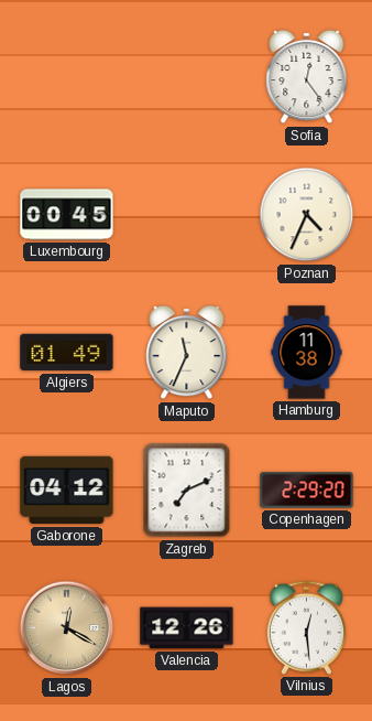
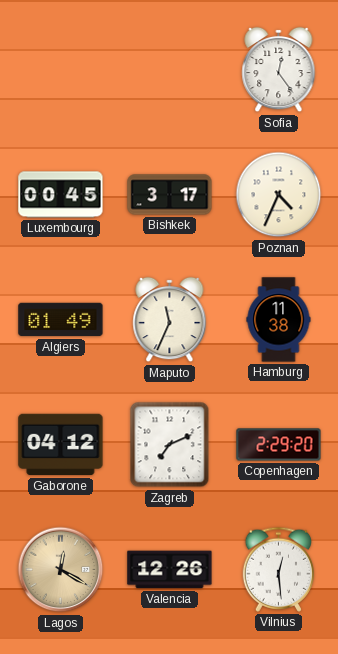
Bishkek: none -> 3:17 (170, 195)
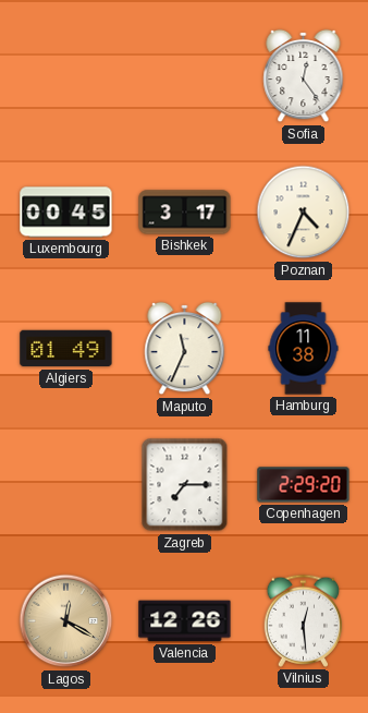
Gaborone: 04:12 -> none (61, 445)
Zagreb: 7:11 -> 7:15 (185, 485)
